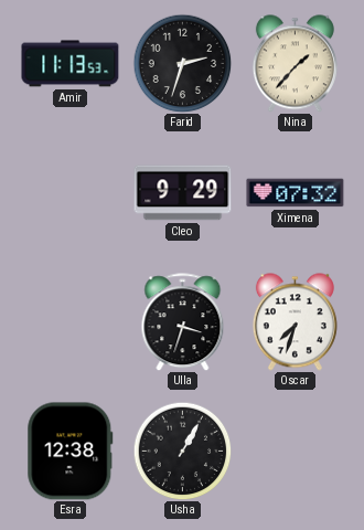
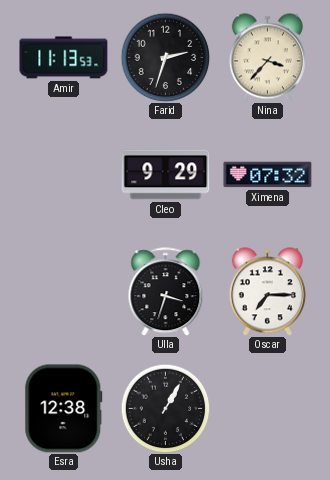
Nina: 1:37 -> 3:37 (267, 58)
Oscar: 7:33 -> 7:15 (267, 292)
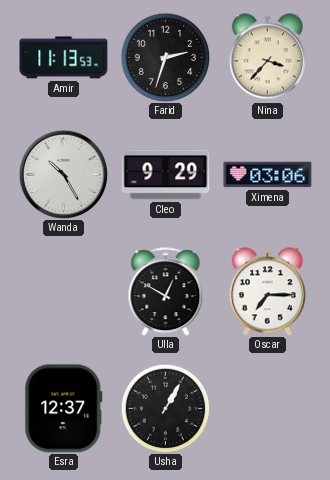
Wanda: none -> 10:25 (63, 174)
Ximena: 07:32 -> 03:06 (268, 175)
Ulla: 3:33 -> 12:50 (166, 292)
Esra: 12:38 -> 12:37 (64, 409)
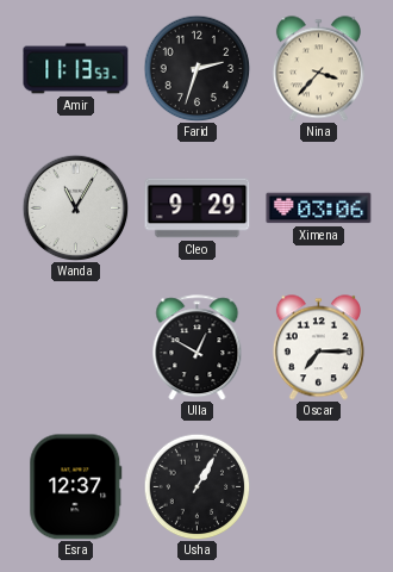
Wanda: 10:25 -> 11:05 (75, 207)
